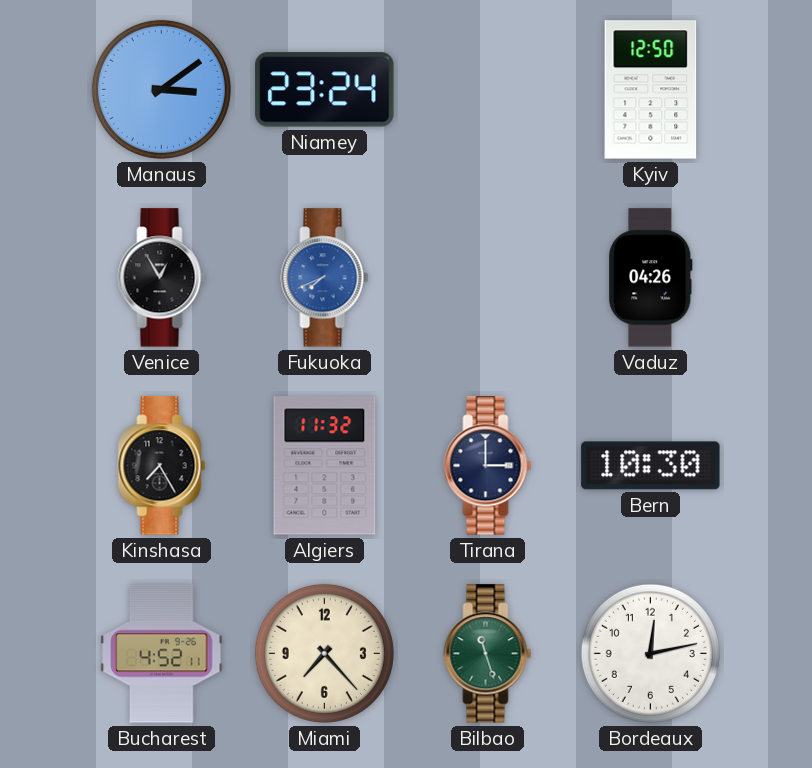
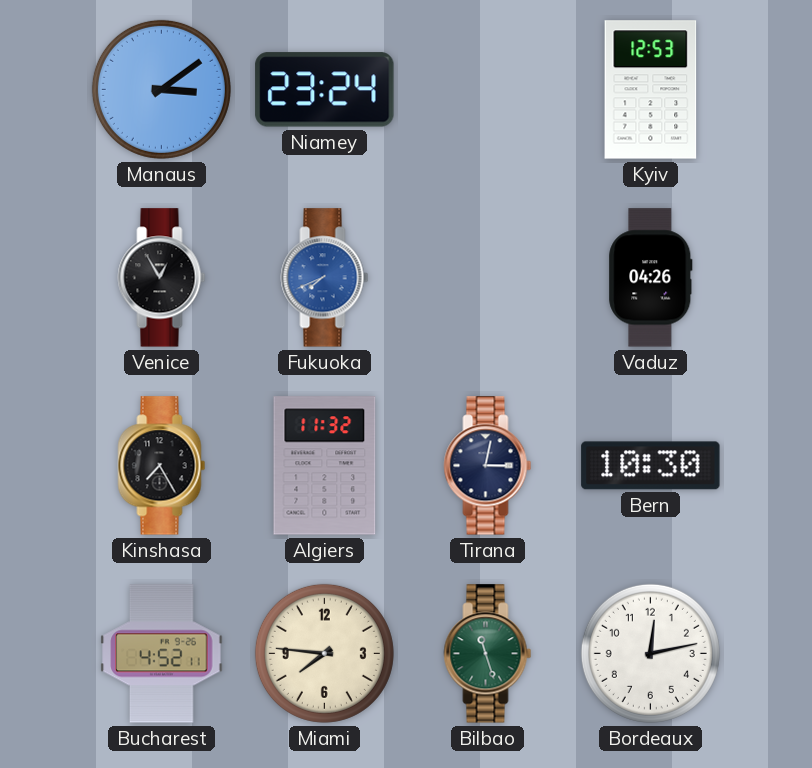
Kyiv: 12:50 -> 12:53 (651, 90)
Tirana: 3:00 -> 3:02 (488, 466)
Miami: 7:23 -> 7:46 (324, 653)
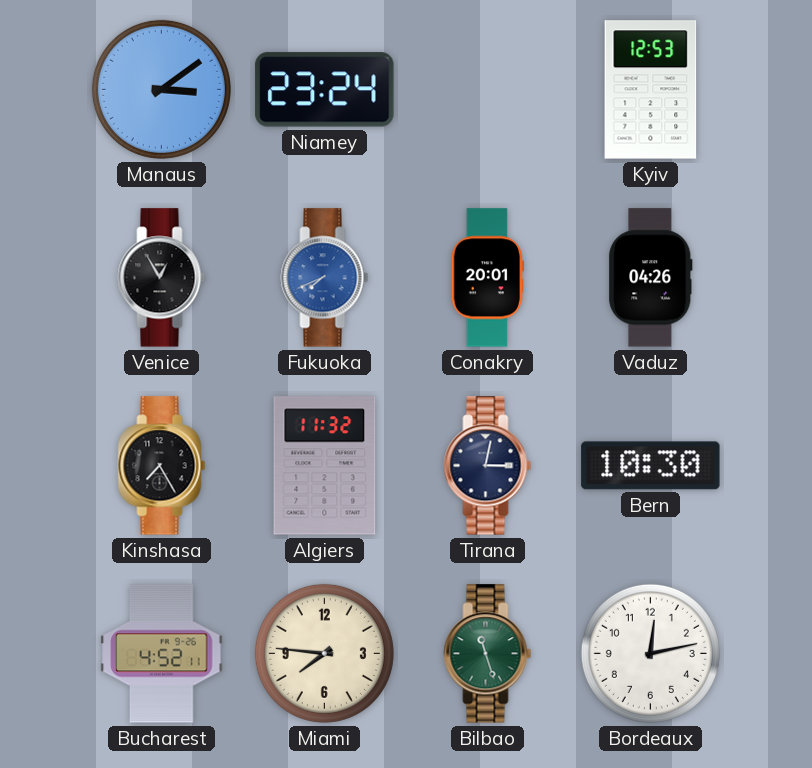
Conakry: none -> 20:01 (487, 278)
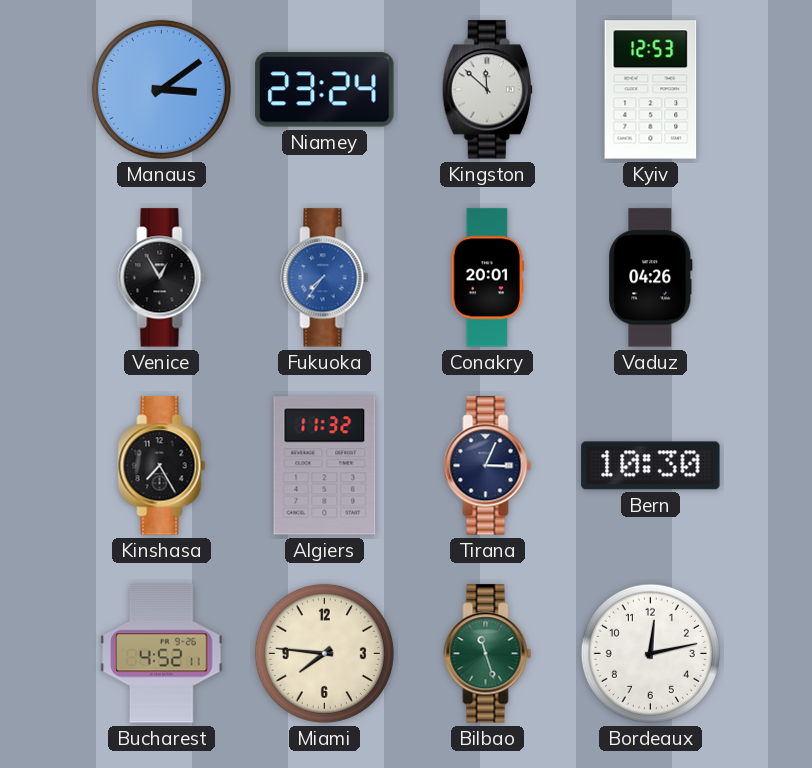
Kingston: none -> 11:52 (487, 90)
Fukuoka: 7:41 -> 7:36 (325, 278)
Tirana: 3:02 -> 3:04 (488, 466)
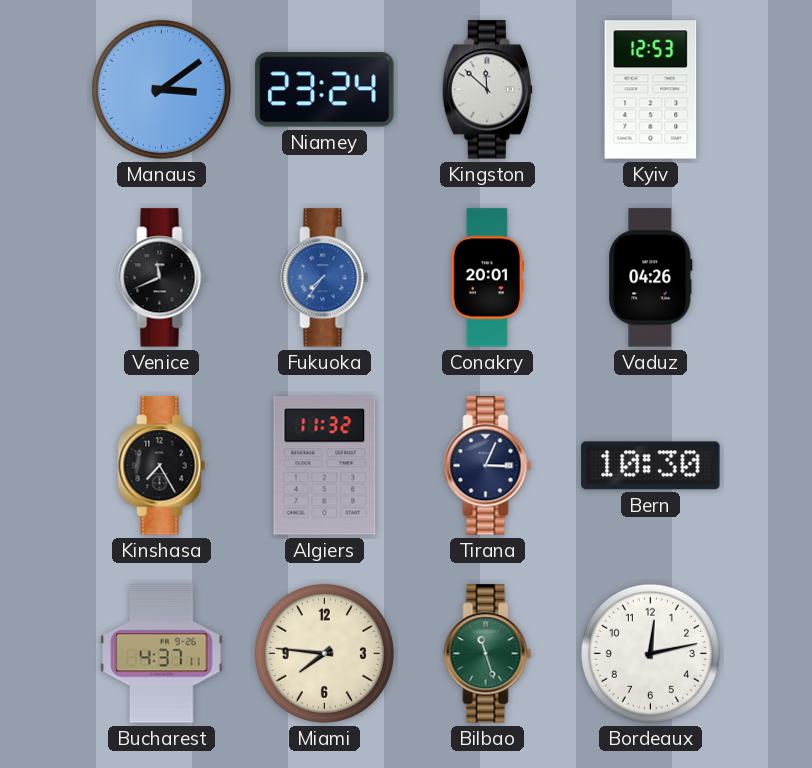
Venice: 12:55 -> 11:41 (162, 278)
Bucharest: 4:52 -> 4:37 (162, 654)
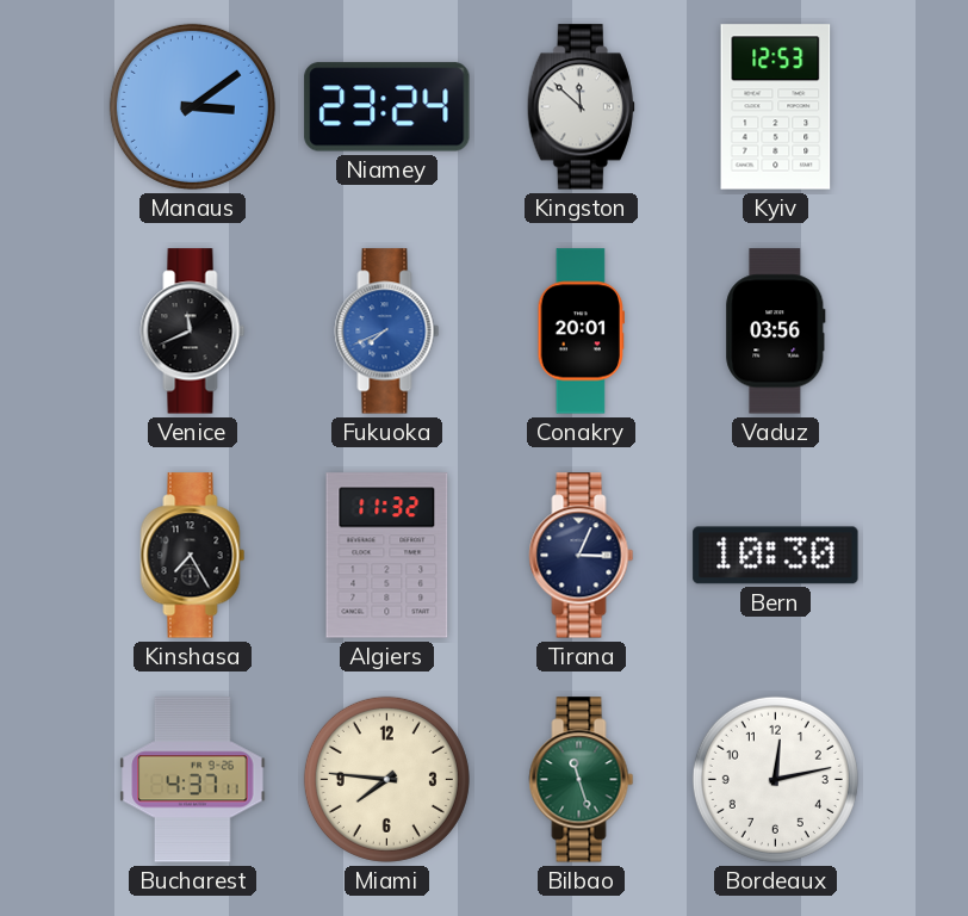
Fukuoka: 7:36 -> 7:41 (387, 332)
Vaduz: 04:26 -> 03:56 (776, 332)
